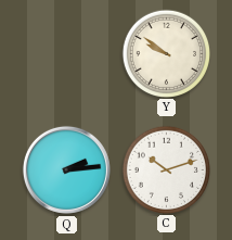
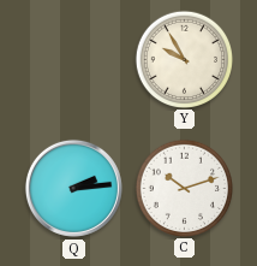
Y: 9:51 -> 9:55 (184, 59)
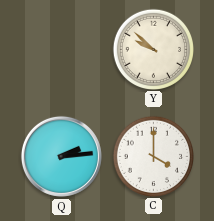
Y: 9:55 -> 9:52 (153, 49)
C: 10:12 -> 4:00 (153, 156)
